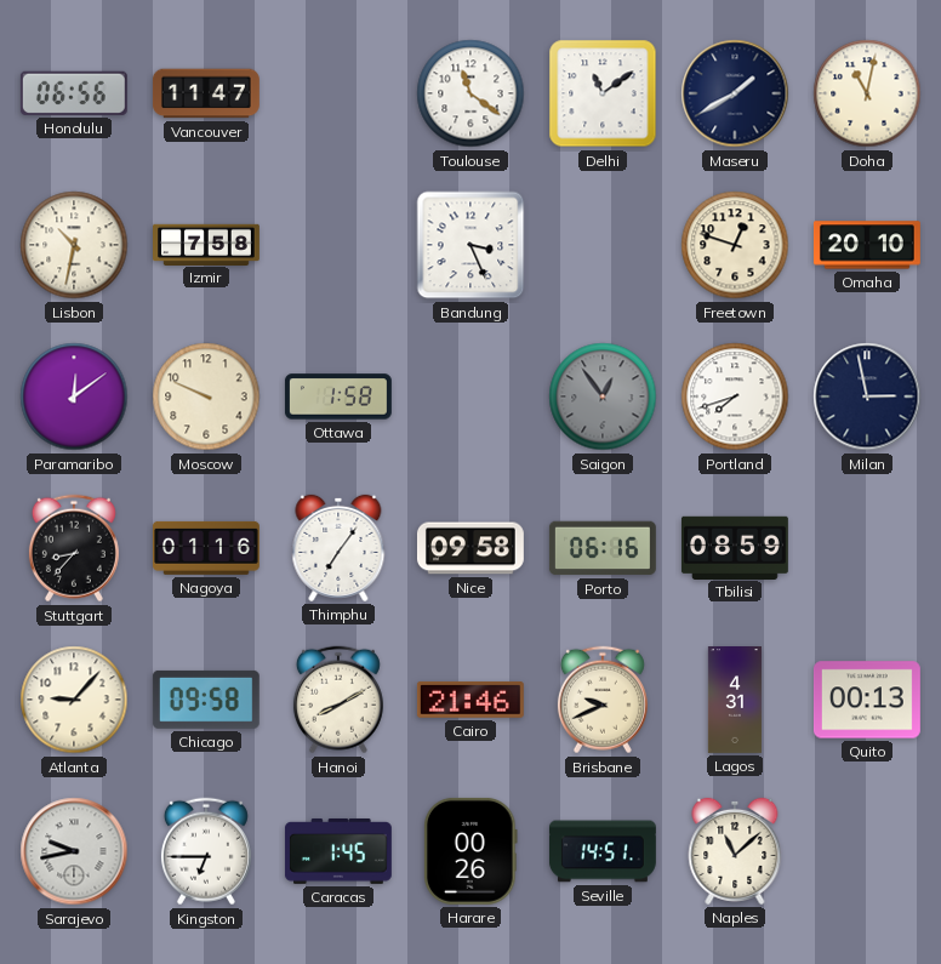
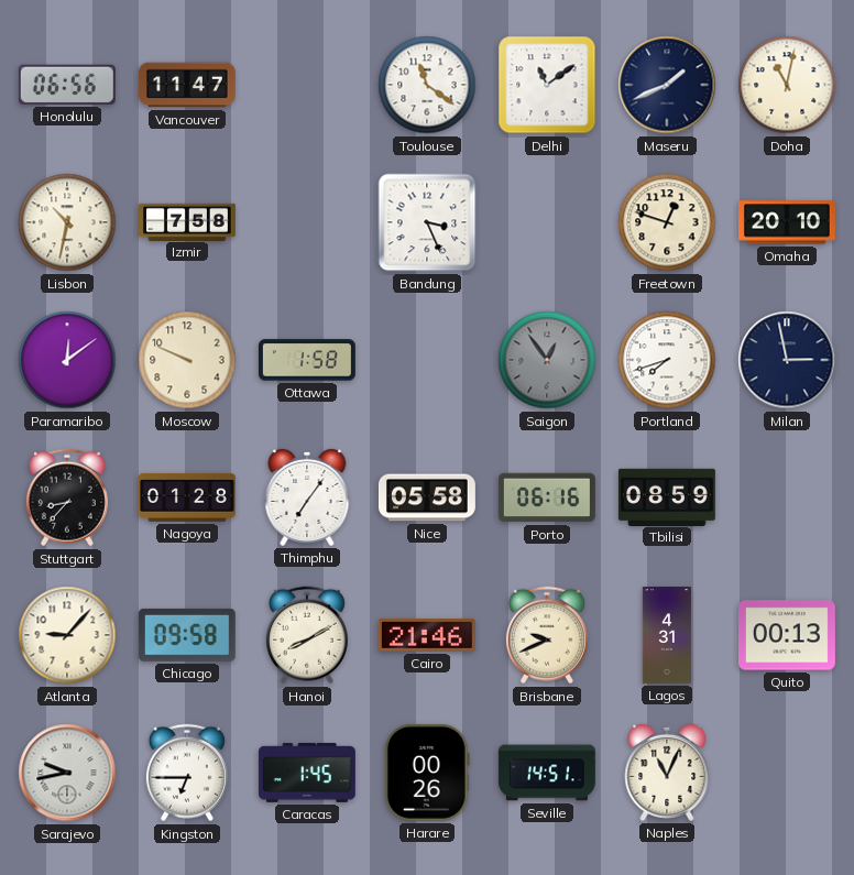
Maseru: 1:40 -> 1:41 (667, 85)
Nagoya: 01:16 -> 01:28 (187, 497)
Nice: 09:58 -> 05:58 (427, 497)
Naples: 11:08 -> 11:04 (667, 773)
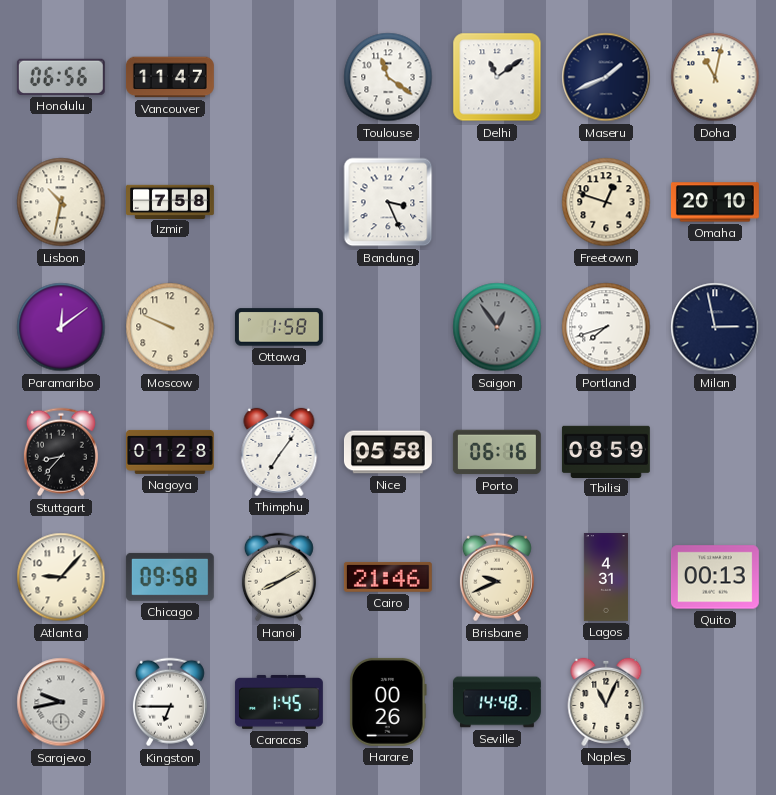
Seville: 14:51 -> 14:48 (497, 702)
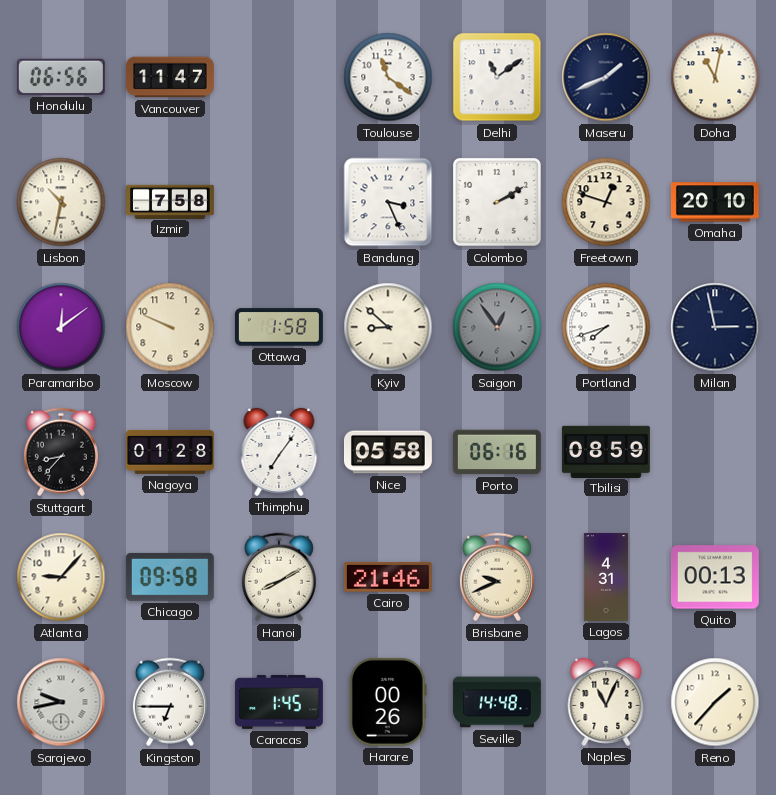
Colombo: none -> 2:10 (497, 202)
Kyiv: none -> 8:52 (388, 327)
Reno: none -> 1:37 (715, 702)
